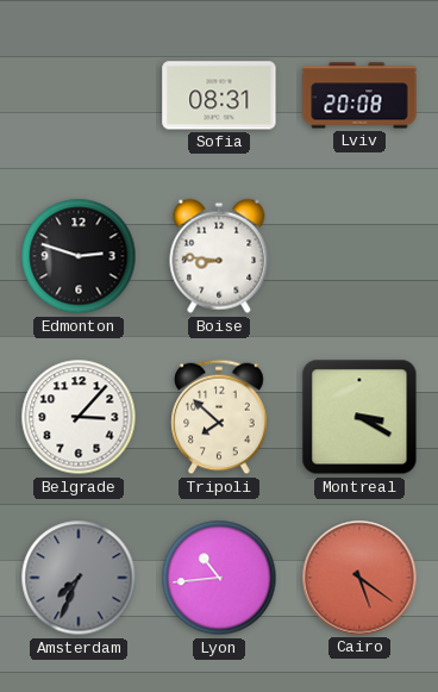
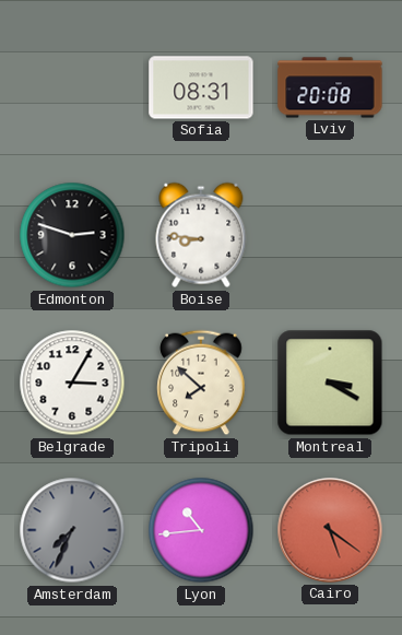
Belgrade: 3:07 -> 3:05 (72, 383)
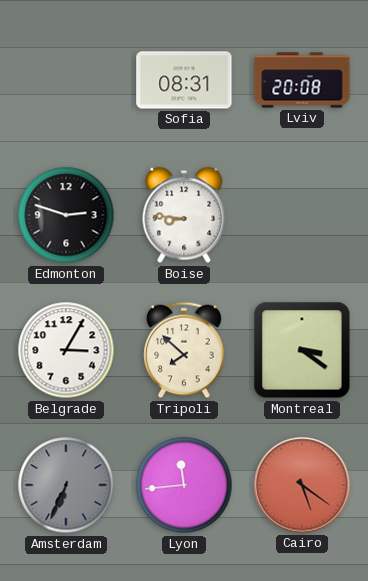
Montreal: 3:20 -> 3:21 (302, 350)
Amsterdam: 7:34 -> 6:34 (66, 485)
Lyon: 10:44 -> 11:44 (184, 485)
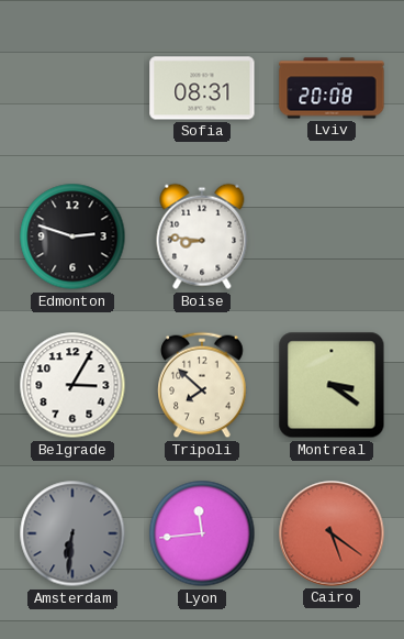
Amsterdam: 6:34 -> 6:31 (72, 533)
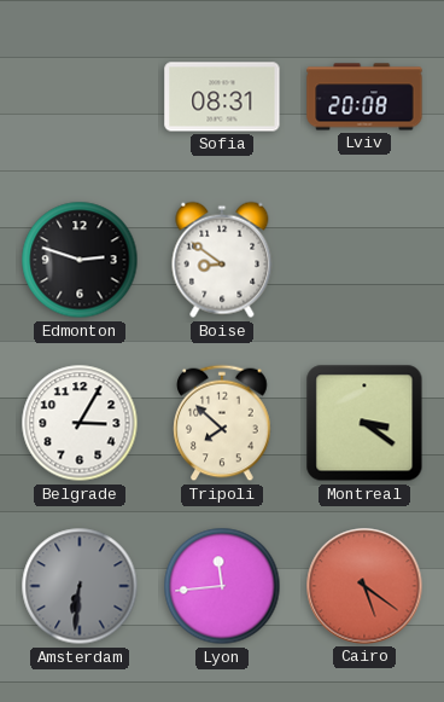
Boise: 8:46 -> 8:51 (222, 260)
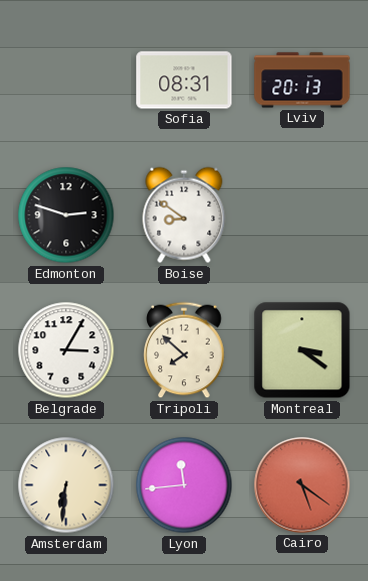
Lviv: 20:08 -> 20:13 (302, 80)
Amsterdam dial: grey -> cream (66, 485)
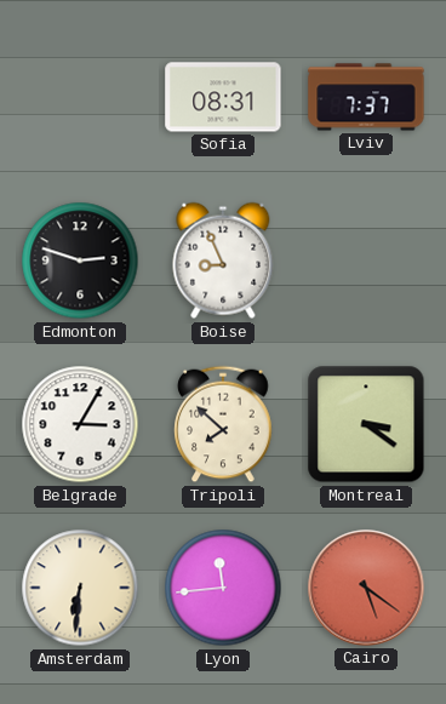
Lviv: 20:13 -> 7:37 (366, 97)
Boise: 8:51 -> 8:56 (223, 261)
